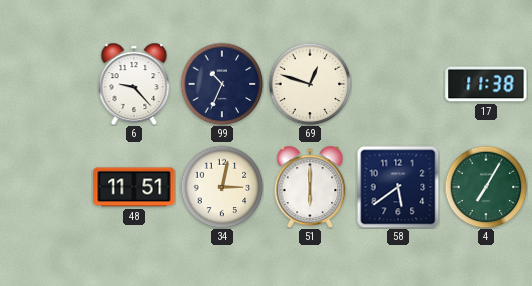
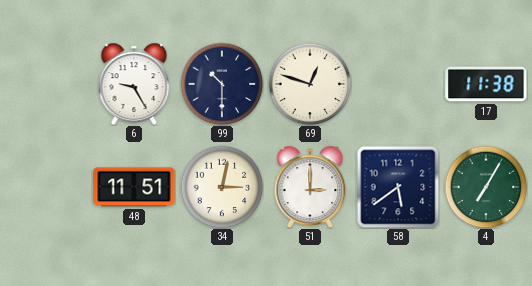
6: 9:23 -> 9:25 (134, 83)
99: 10:34 -> 10:30 (222, 84)
51: 6:00 -> 3:00 (310, 186)
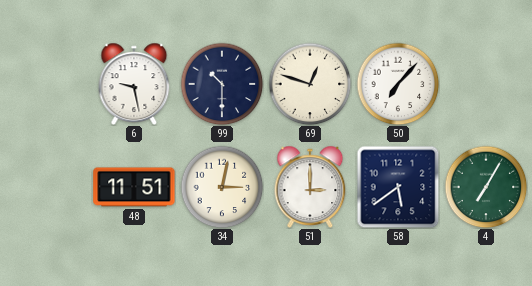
6: 9:25 -> 9:28 (134, 83)
50: none -> 7:07 (398, 84)
17: 11:38 -> none (486, 84)
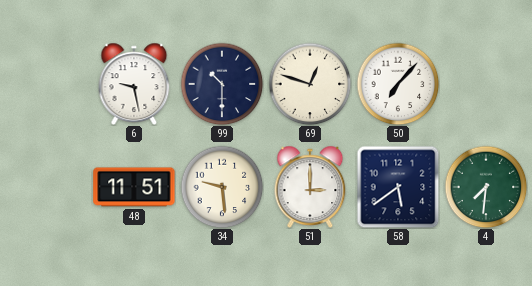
34: 3:02 -> 9:29 (222, 187)
4: 7:05 -> 7:31 (486, 187)
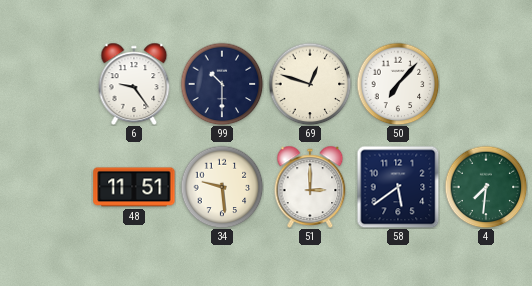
6: 9:28 -> 9:24 (134, 83)
